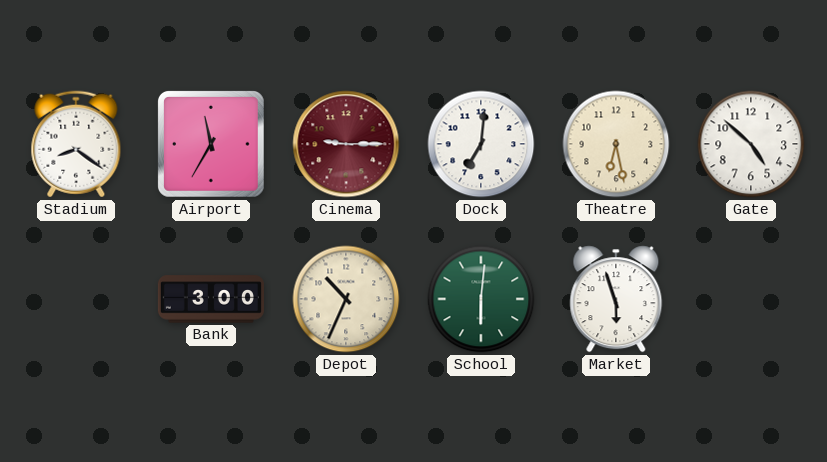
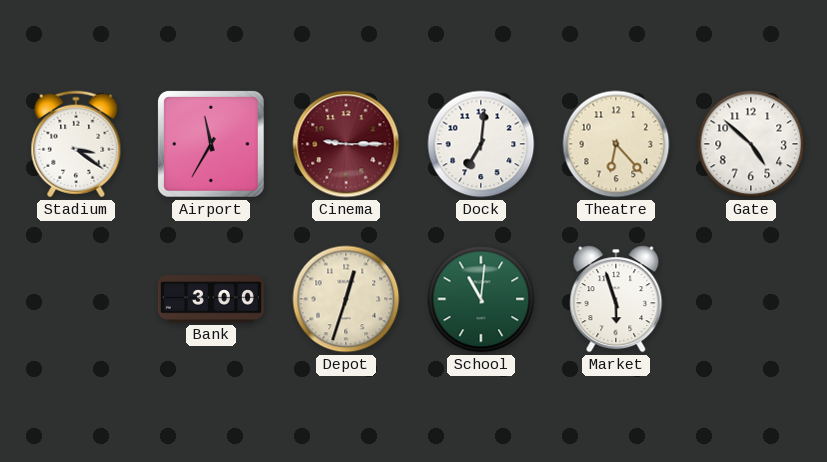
Stadium: 8:21 -> 3:21 (76, 144)
Theatre: 6:28 -> 6:23 (616, 144)
Depot: 10:34 -> 12:33 (346, 299)
School: 6:01 -> 11:01 (481, 299)
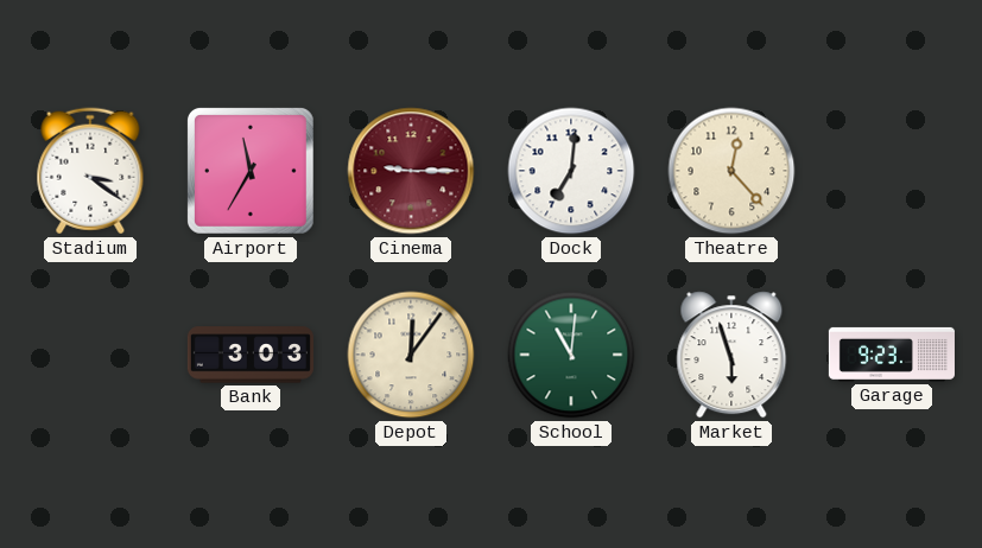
Theatre: 6:23 -> 12:23 (731, 171)
Gate: 4:52 -> none (751, 144)
Bank: 3:00 -> 3:03 (251, 355)
Depot: 12:33 -> 12:06 (411, 355)
Garage: none -> 9:23 (892, 355)
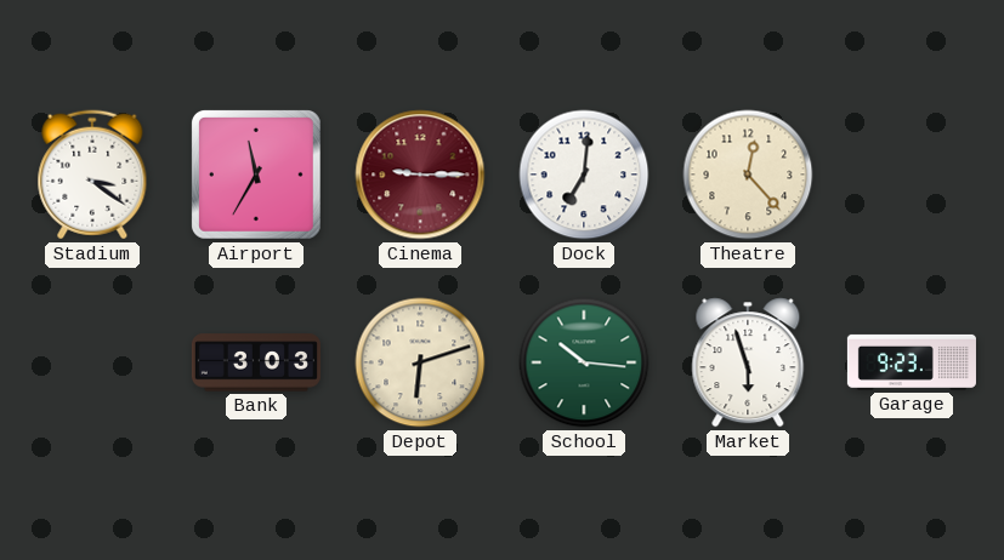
Depot: 12:06 -> 6:12 (420, 362)
School: 11:01 -> 10:16 (584, 362)
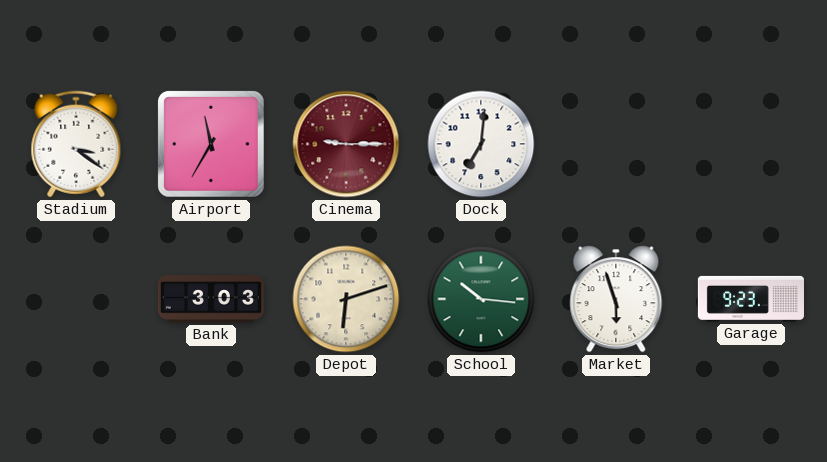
Theatre: 12:23 -> none (748, 175)
